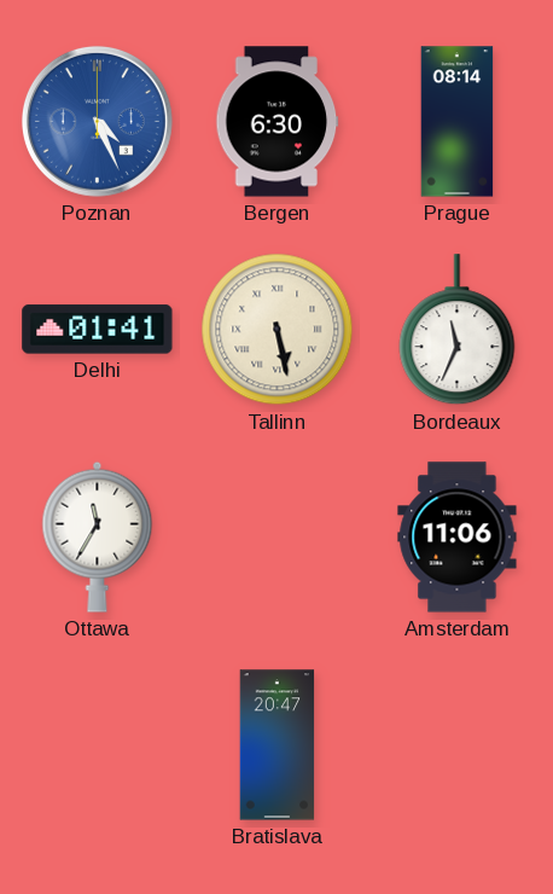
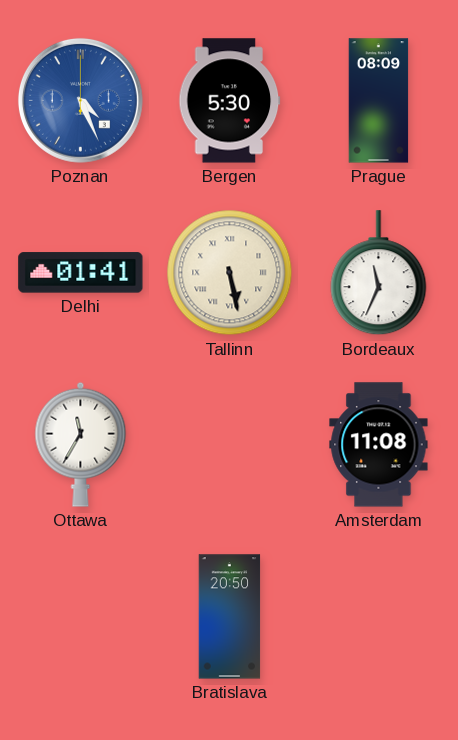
Bergen: 6:30 -> 5:30 (230, 101)
Prague: 08:14 -> 08:09 (379, 101)
Amsterdam: 11:06 -> 11:08 (379, 445)
Bratislava: 20:47 -> 20:50 (230, 617)
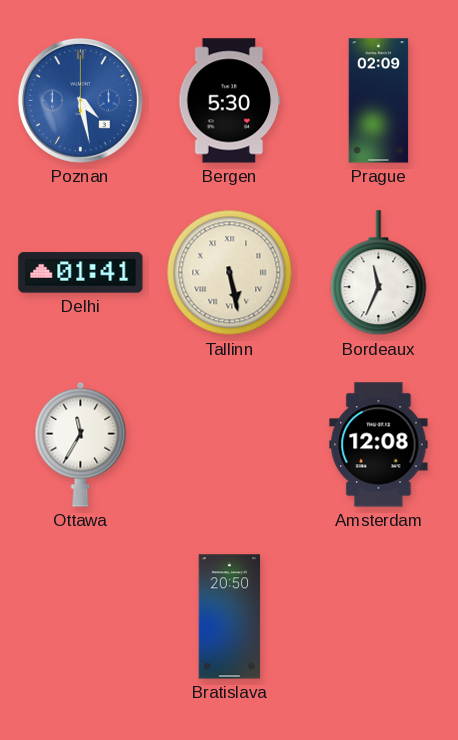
Poznan: 4:26 -> 4:28 (80, 100)
Prague: 08:09 -> 02:09 (379, 101)
Amsterdam: 11:08 -> 12:08 (379, 445)
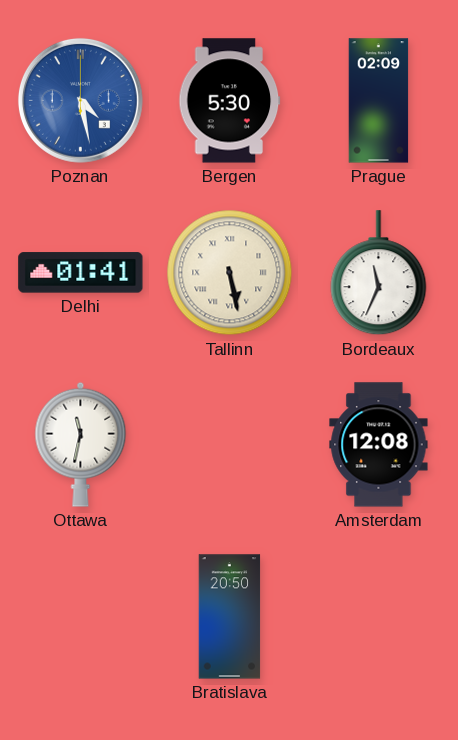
Ottawa: 11:35 -> 11:32 (81, 444)
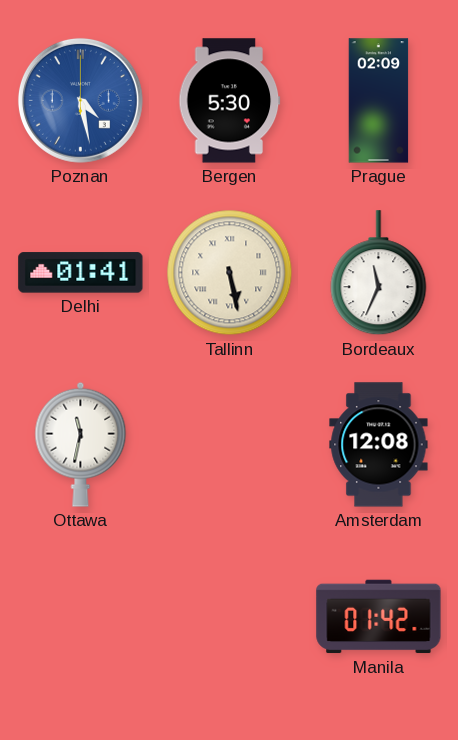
Bratislava: 20:50 -> none (230, 617)
Manila: none -> 01:42 (379, 617)
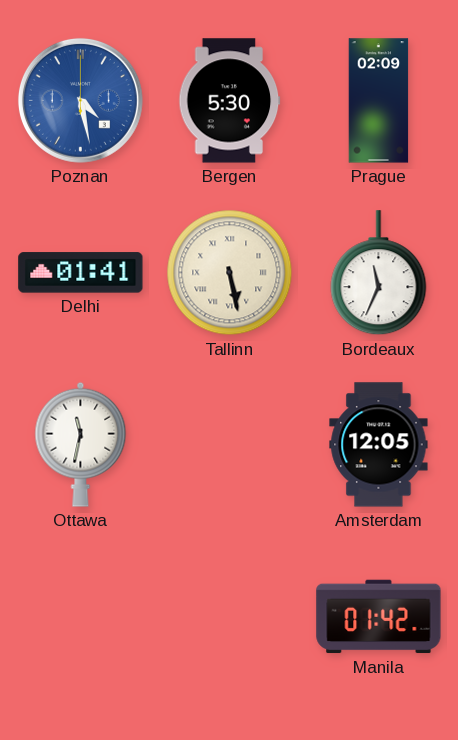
Amsterdam: 12:08 -> 12:05 (379, 445)
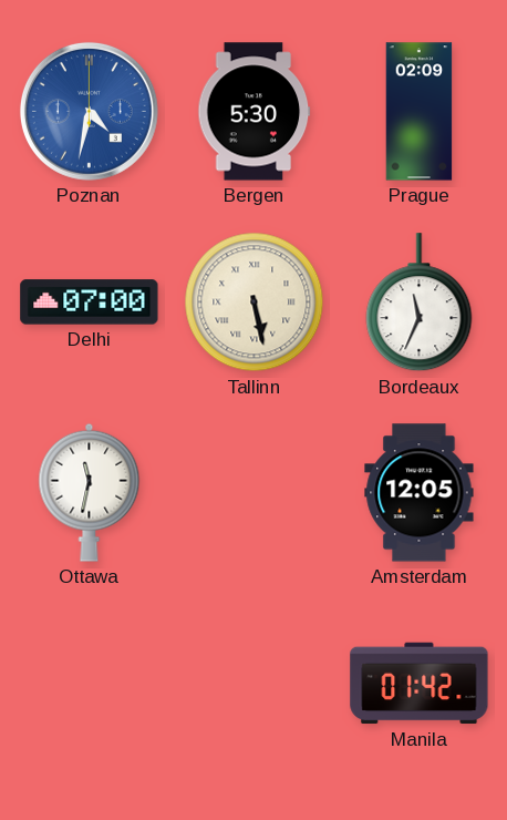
Poznan: 4:28 -> 4:32 (89, 111)
Delhi: 01:41 -> 07:00 (90, 303)
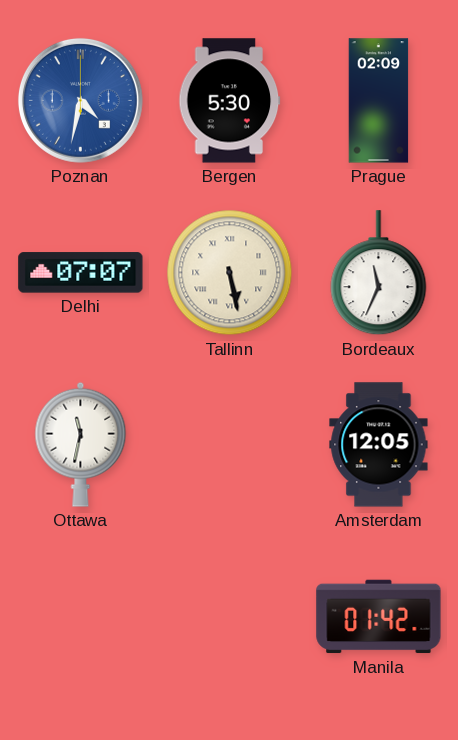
Delhi: 07:00 -> 07:07 (81, 273)
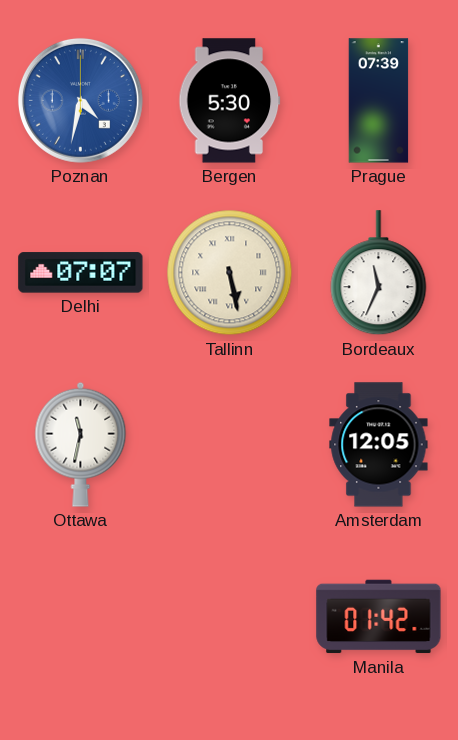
Prague: 02:09 -> 07:39 (379, 101)
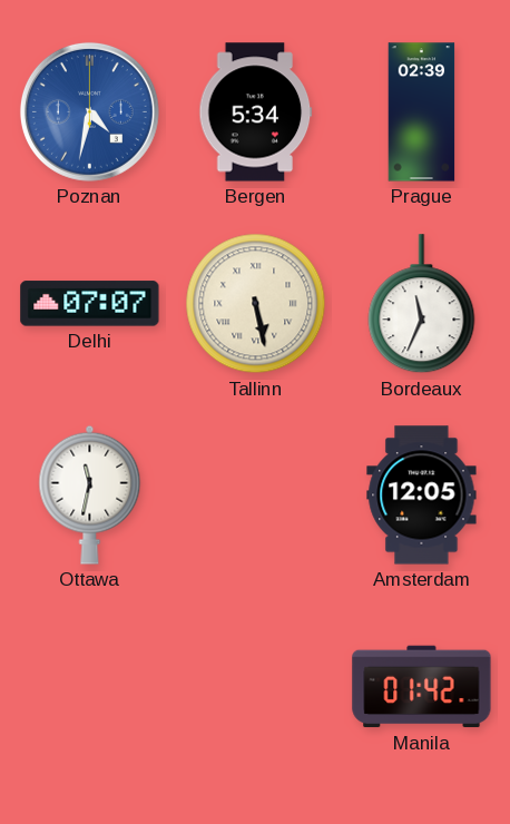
Bergen: 5:30 -> 5:34 (256, 112)
Prague: 07:39 -> 02:39 (422, 112)
